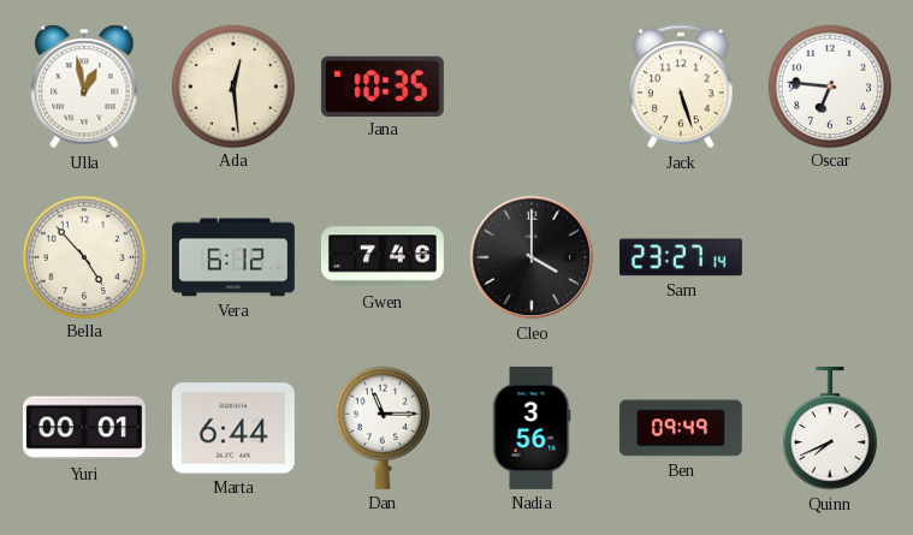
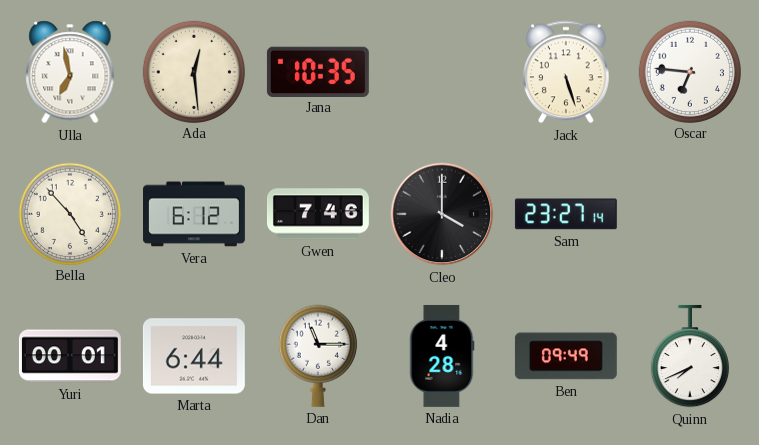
Ulla: 12:58 -> 6:58 (70, 72)
Nadia: 3:56 -> 4:28 (442, 356)
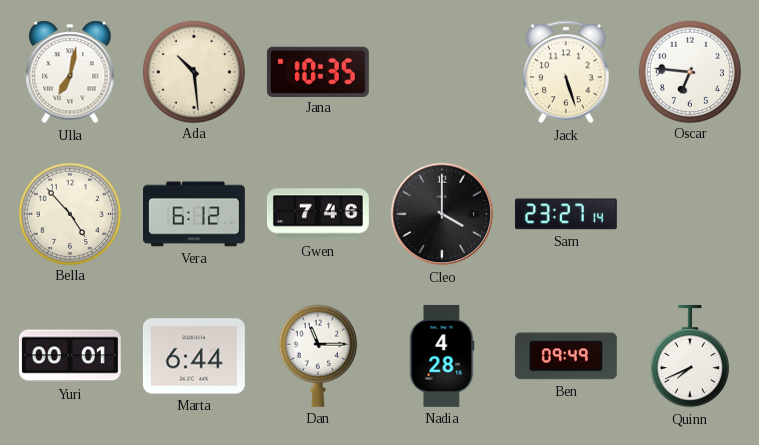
Ulla: 6:58 -> 7:02 (70, 72)
Ada: 12:29 -> 10:29 (193, 71)
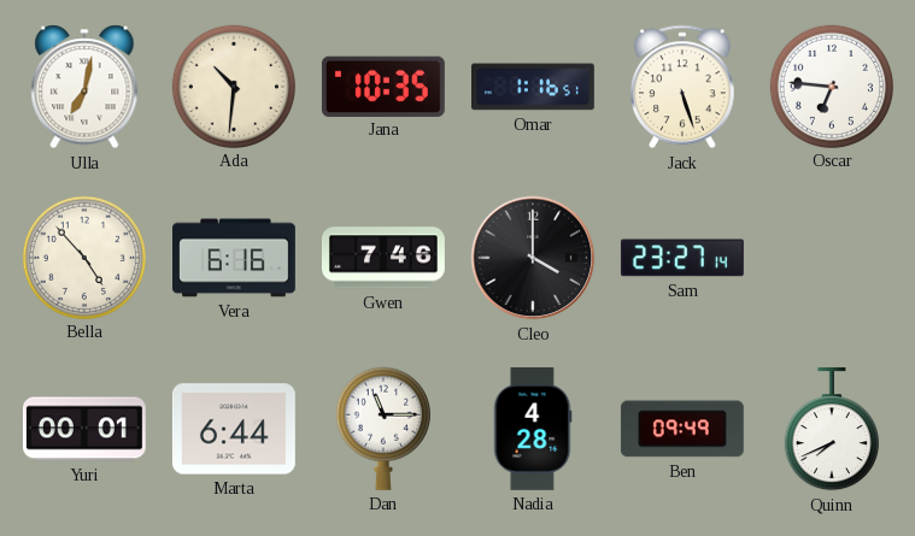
Ada: 10:29 -> 10:31 (233, 86)
Omar: none -> 1:16 (533, 87)
Vera: 6:12 -> 6:16 (235, 258)
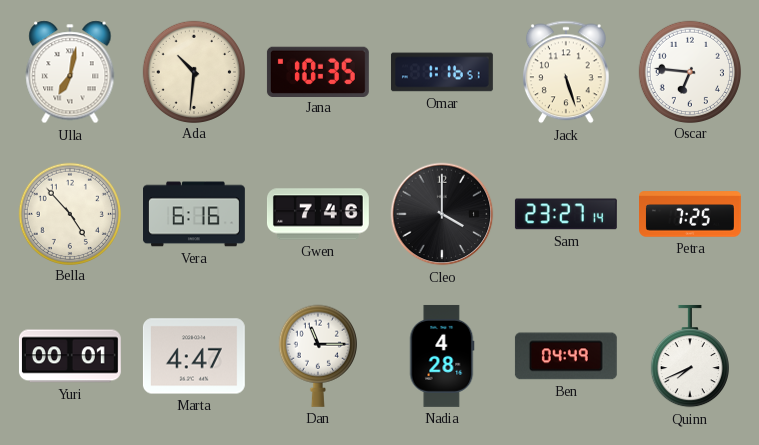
Petra: none -> 7:25 (691, 214)
Marta: 6:44 -> 4:47 (194, 356)
Ben: 09:49 -> 04:49 (566, 356)
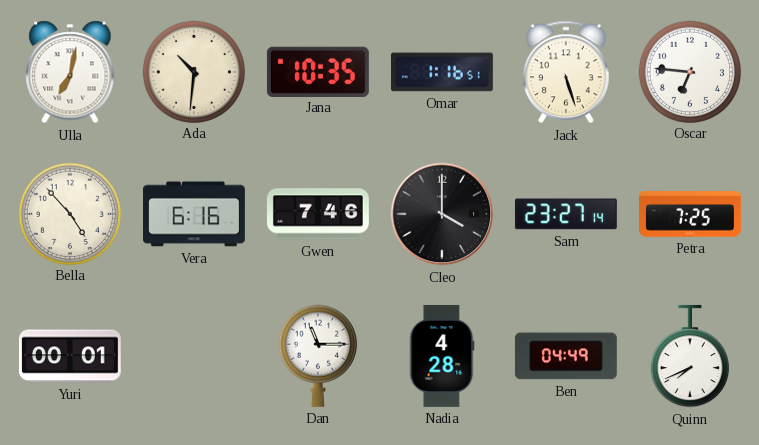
Marta: 4:47 -> none (194, 356)
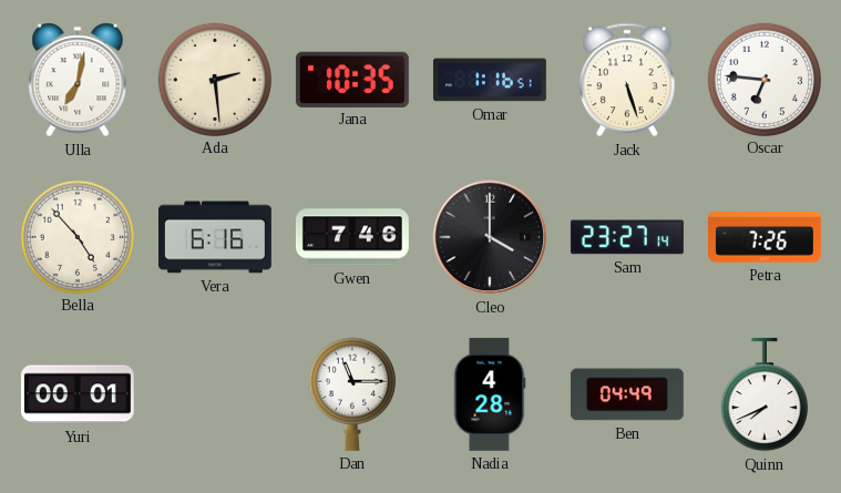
Ada: 10:31 -> 2:29 (214, 79)
Petra: 7:25 -> 7:26 (766, 237)
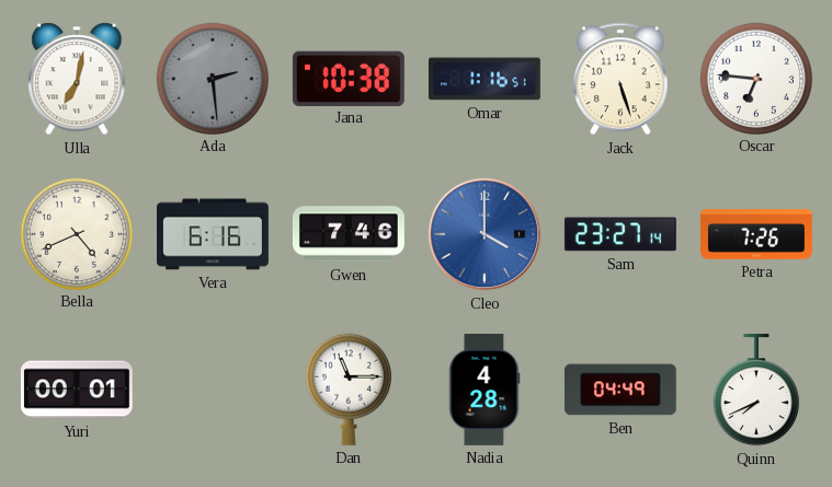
Ada dial: cream -> grey (212, 78)
Jana: 10:35 -> 10:38 (349, 78)
Bella: 4:53 -> 4:41 (76, 233)
Cleo dial: black -> blue (485, 234)
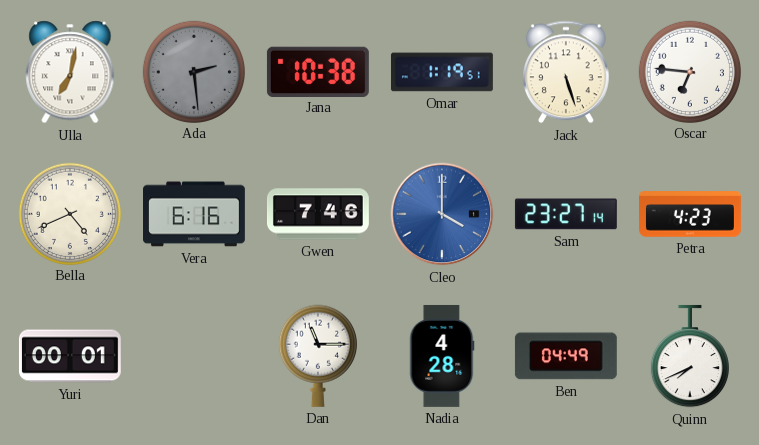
Omar: 1:16 -> 1:19 (442, 72)
Petra: 7:26 -> 4:23 (691, 214)
